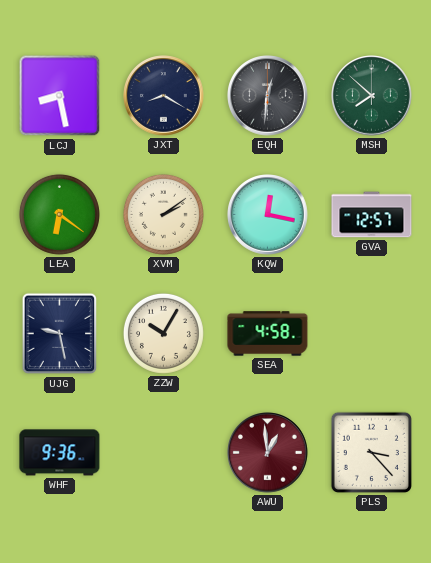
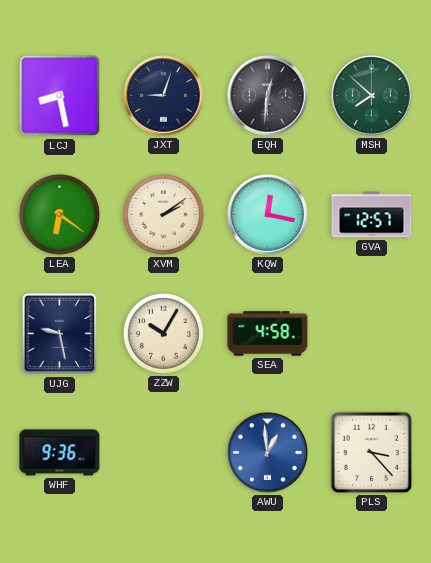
JXT: 8:20 -> 9:03 (164, 96)
AWU dial: burgundy -> blue (268, 453)
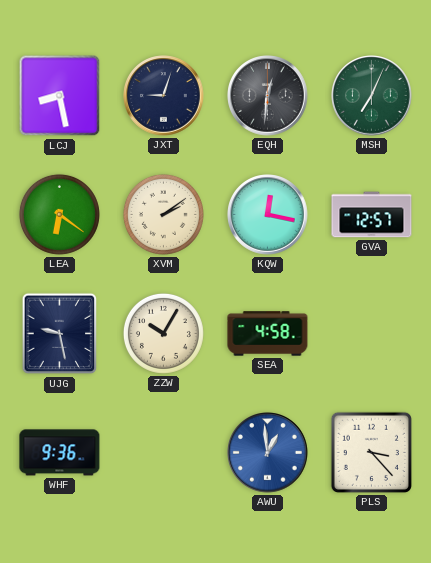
MSH: 7:52 -> 7:04 (372, 96)
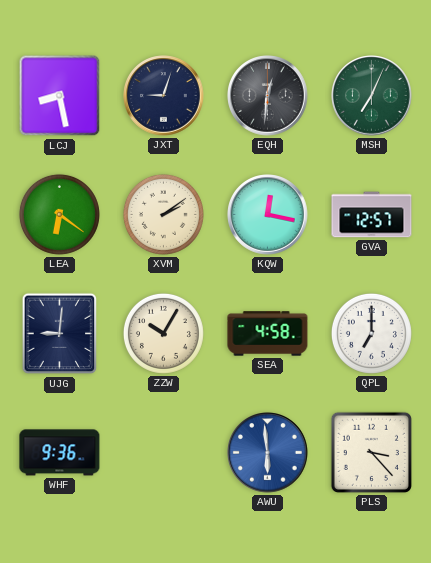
UJG: 9:28 -> 9:01 (60, 334)
QPL: none -> 7:00 (371, 333)
AWU: 12:59 -> 5:59 (268, 453)
